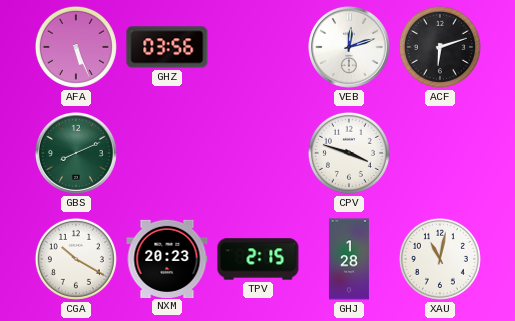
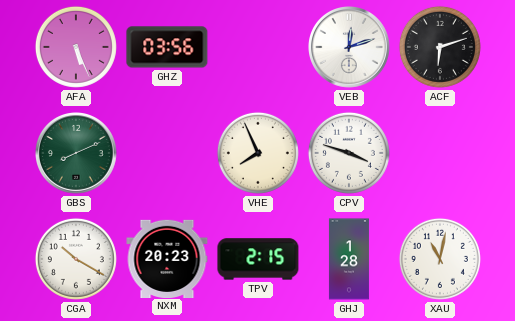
VHE: none -> 7:56 (258, 153)
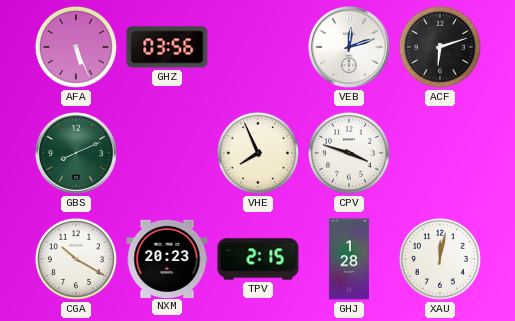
XAU: 11:02 -> 12:02 (440, 259)
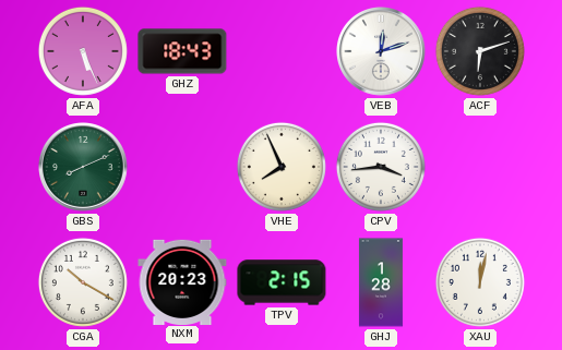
GHZ: 03:56 -> 18:43 (182, 51)
CPV: 3:48 -> 3:44 (381, 167)
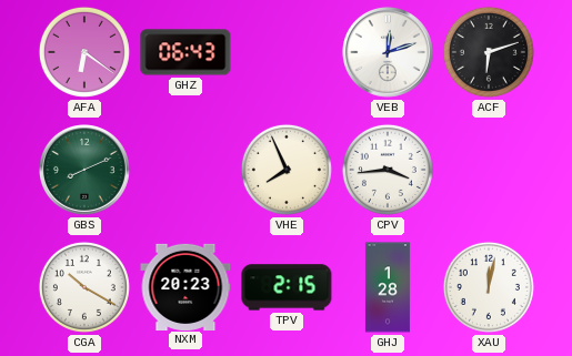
AFA: 5:26 -> 6:21 (84, 52)
GHZ: 18:43 -> 06:43 (185, 52)
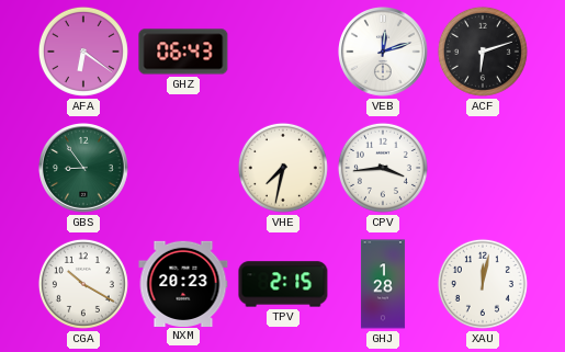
GBS: 8:11 -> 8:54 (84, 169)
VHE: 7:56 -> 7:32 (283, 168)
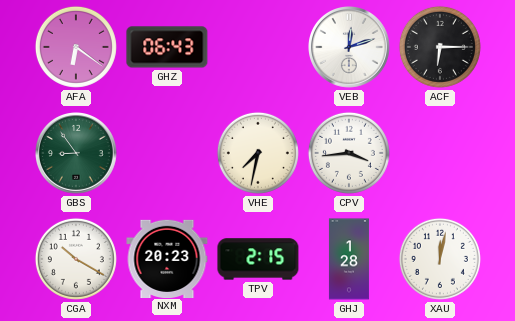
ACF: 6:12 -> 6:15 (440, 47)
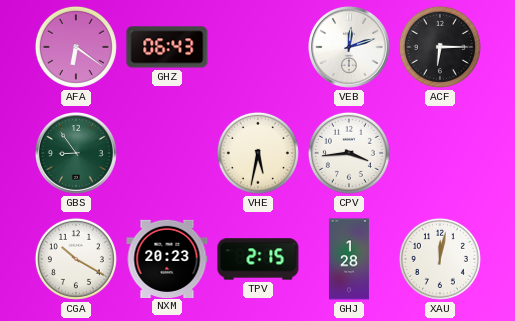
VHE: 7:32 -> 5:32 (258, 153)
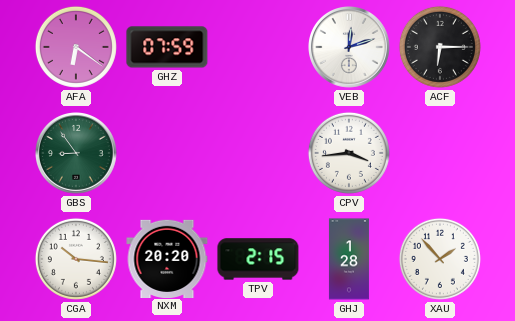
GHZ: 06:43 -> 07:59 (167, 47)
VHE: 5:32 -> none (258, 153)
CGA: 10:20 -> 10:16 (76, 259)
NXM: 20:23 -> 20:20 (167, 258)
XAU: 12:02 -> 1:53 (440, 259)
